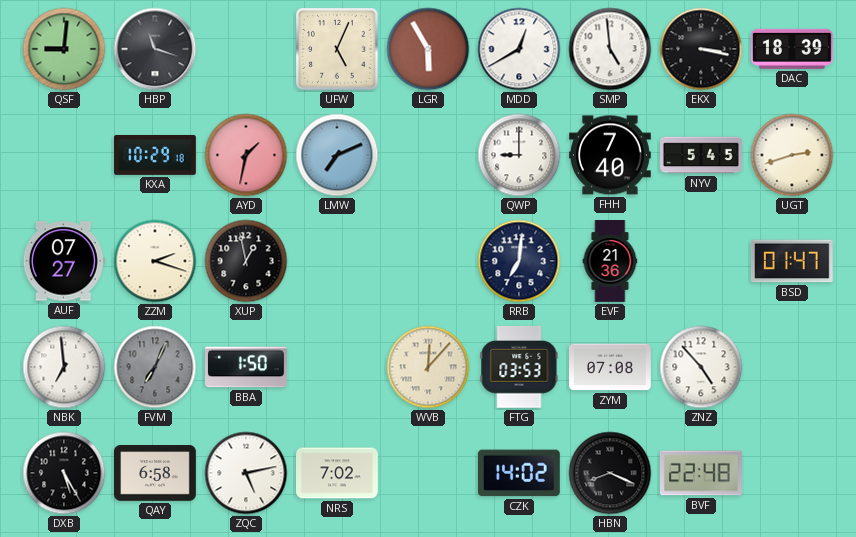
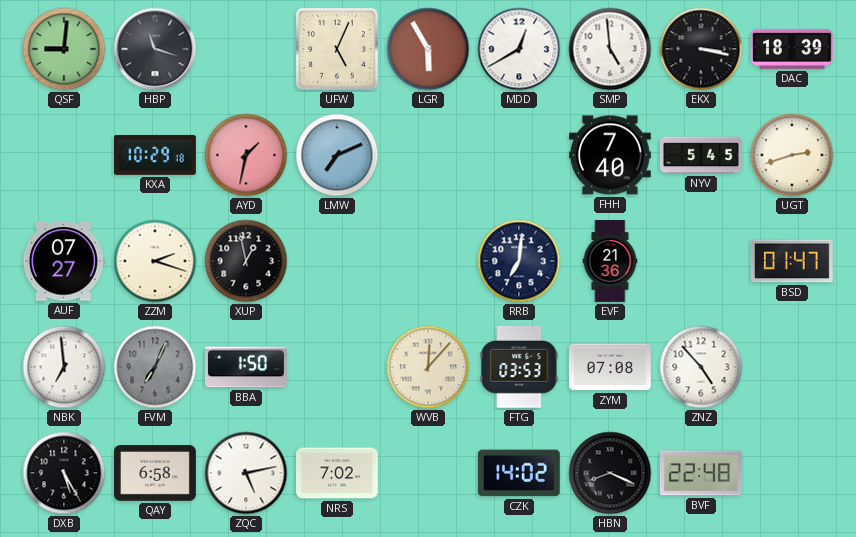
QWP: 9:00 -> none (519, 155)
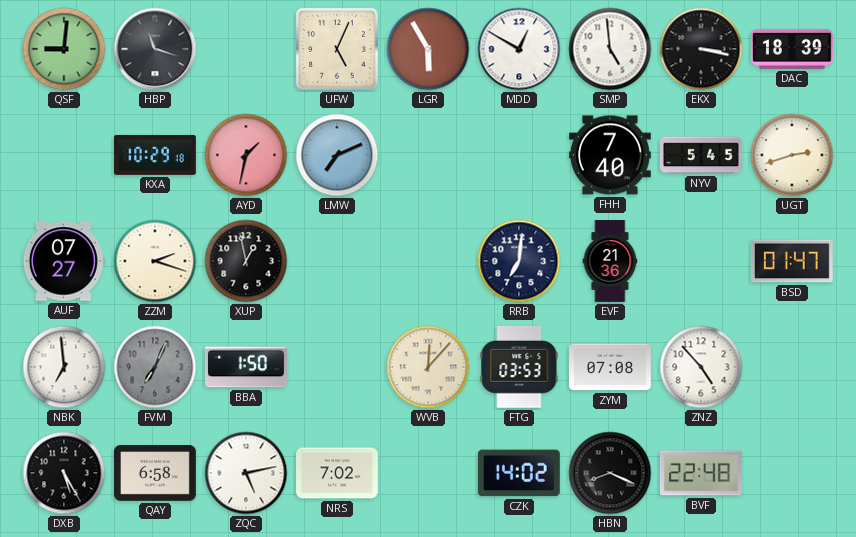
MDD: 12:40 -> 12:50 (519, 49)
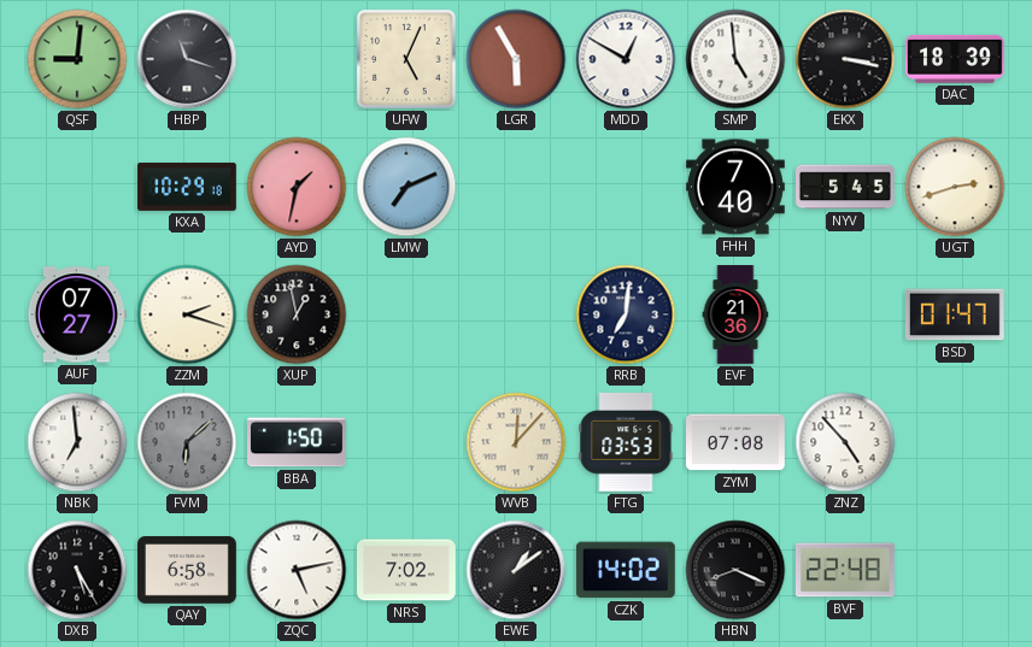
FVM: 7:04 -> 6:08 (187, 442)
EWE: none -> 1:09 (516, 570)
